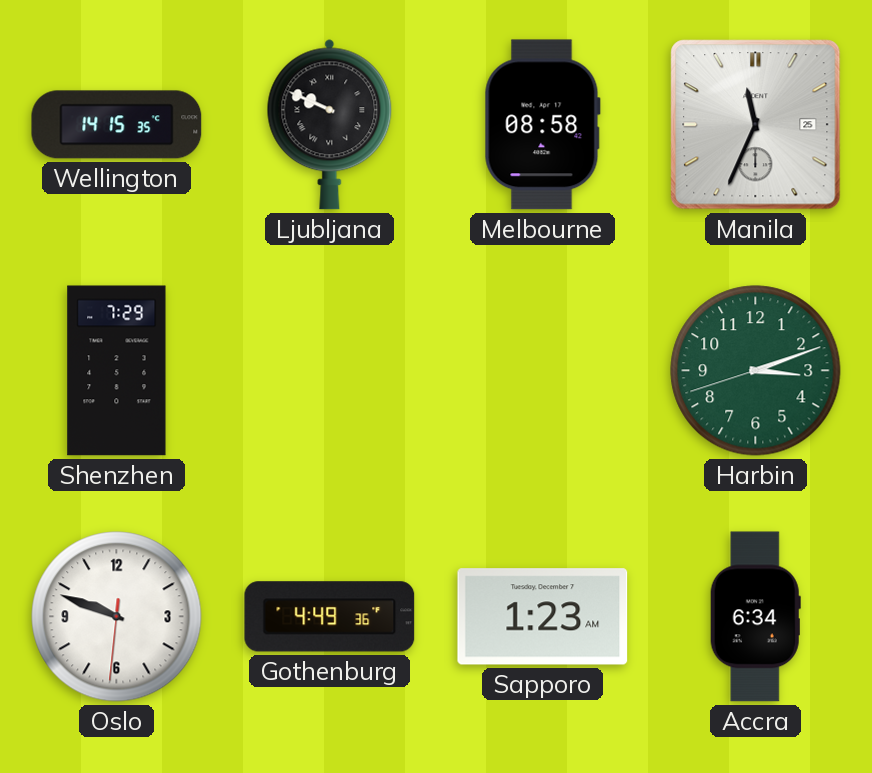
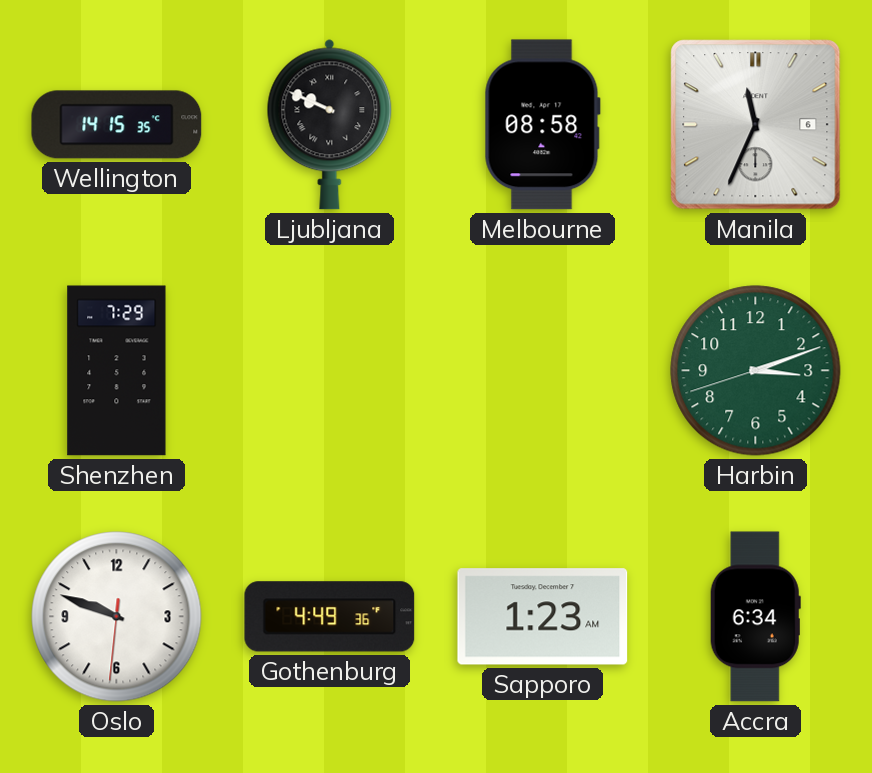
Manila date: 25 -> 6 (756, 125)
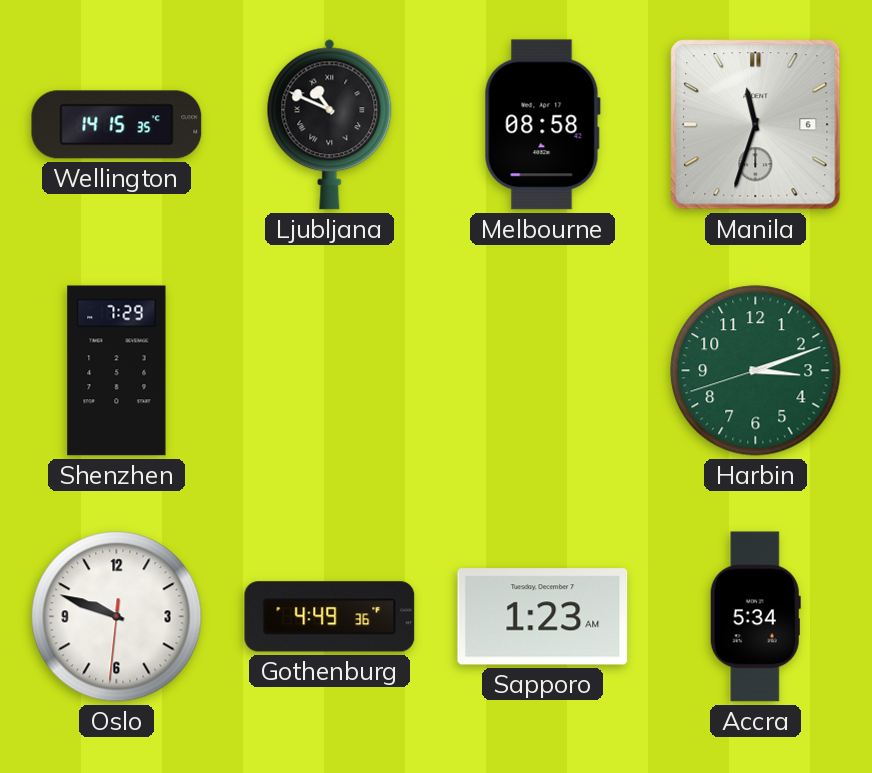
Ljubljana: 9:49 -> 10:49 (330, 125)
Manila: 11:34 -> 11:33 (756, 125)
Accra: 6:34 -> 5:34 (755, 617)
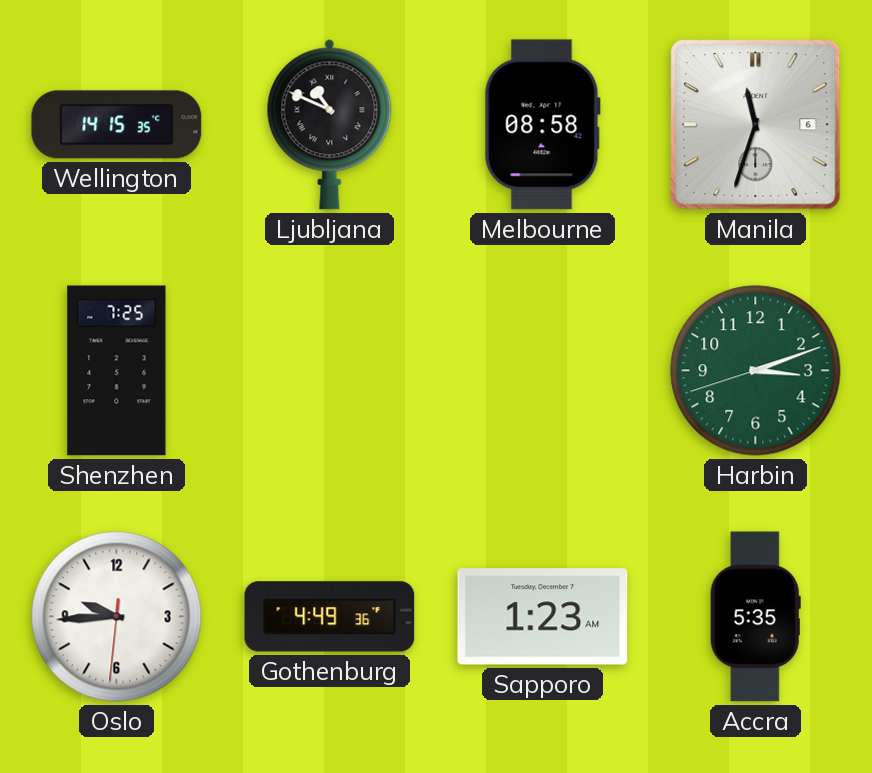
Shenzhen: 7:29 -> 7:25 (117, 371)
Oslo: 9:48 -> 9:44 (117, 617)
Accra: 5:34 -> 5:35 (755, 617)
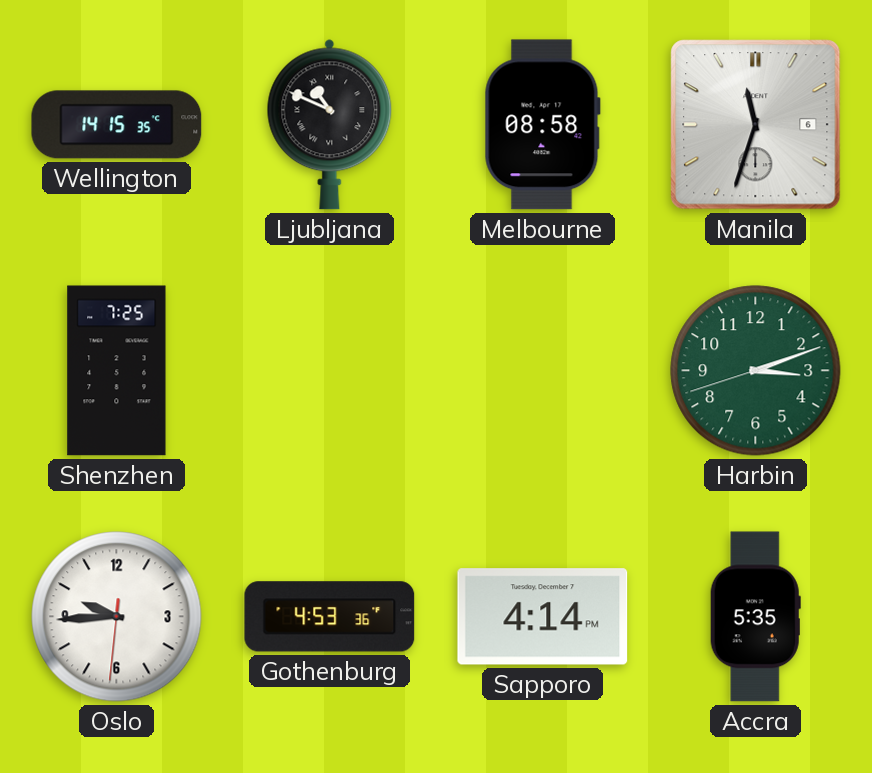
Gothenburg: 4:49 -> 4:53 (330, 617)
Sapporo: 1:23 -> 4:14 (543, 617)
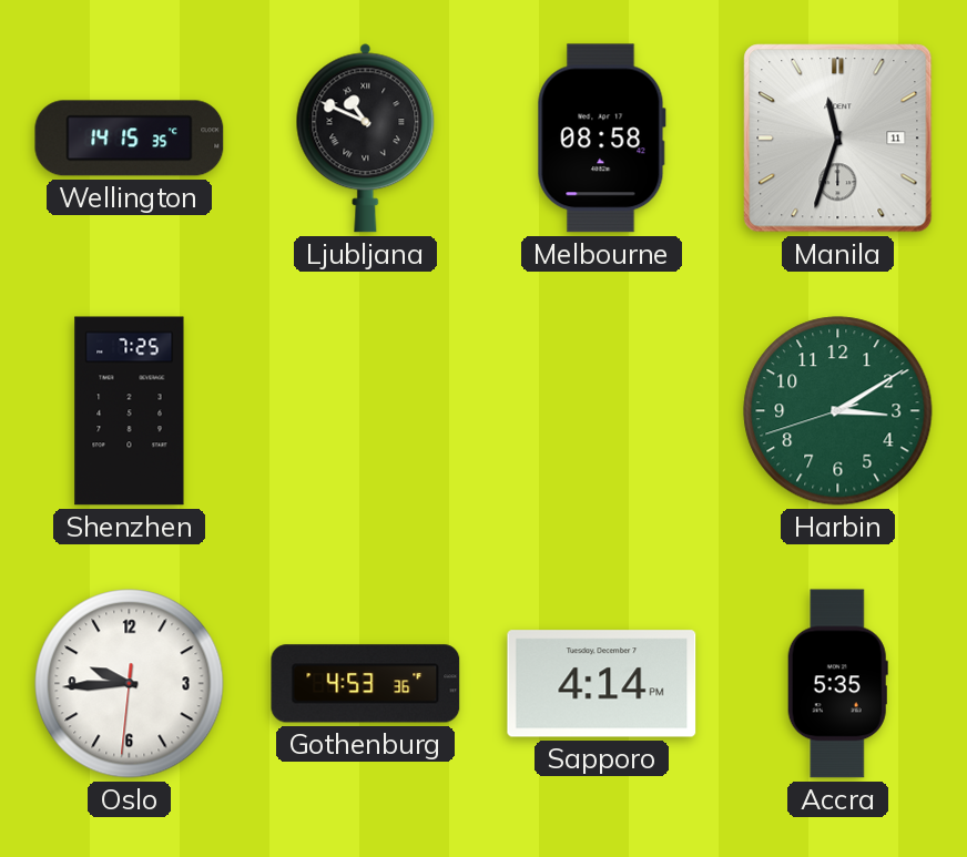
Manila date: 6 -> 11 (838, 139)
Harbin: 3:11 -> 3:09 (838, 411)
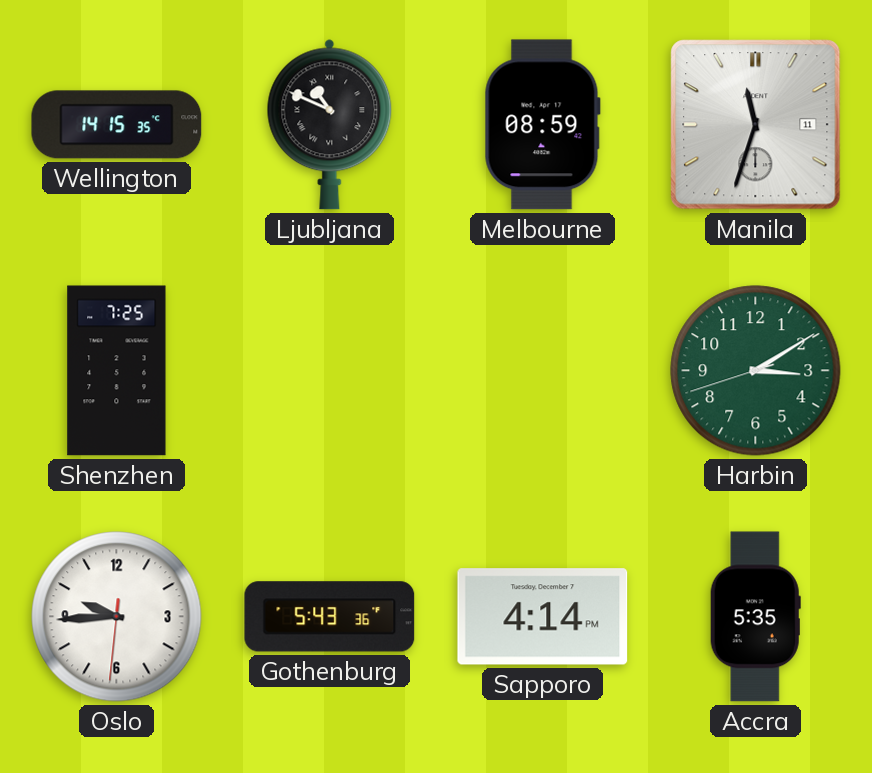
Melbourne: 08:58 -> 08:59 (542, 125)
Gothenburg: 4:53 -> 5:43 (330, 617)
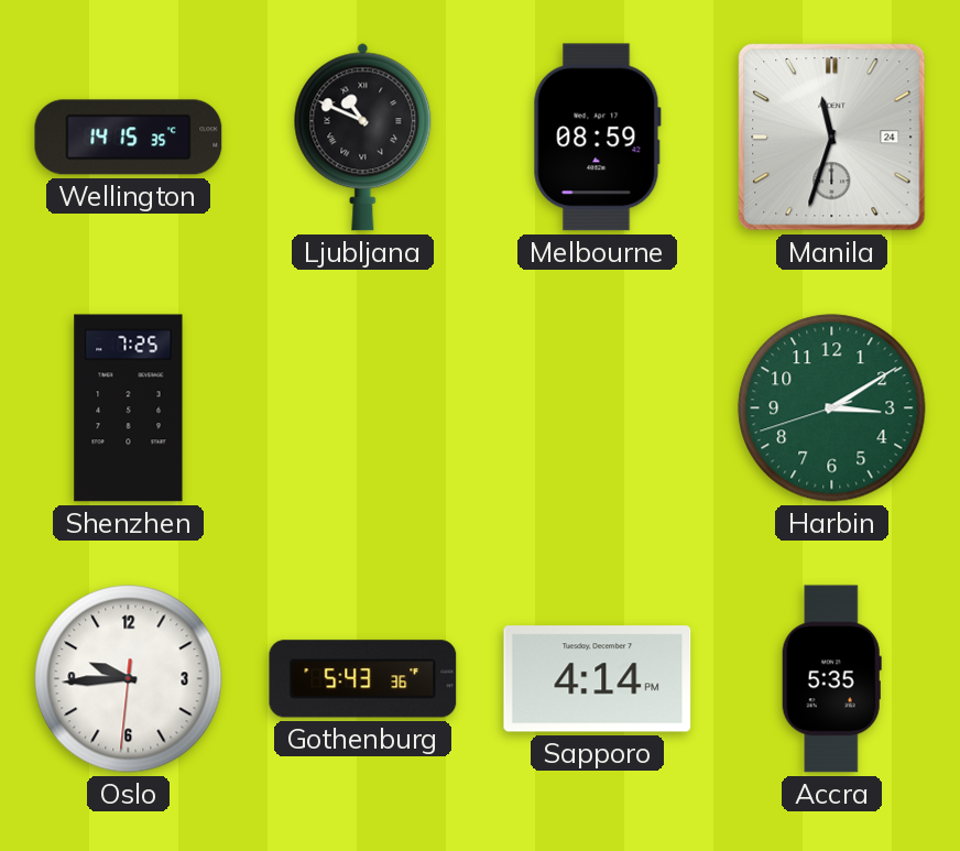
Manila date: 11 -> 24 (832, 138)
